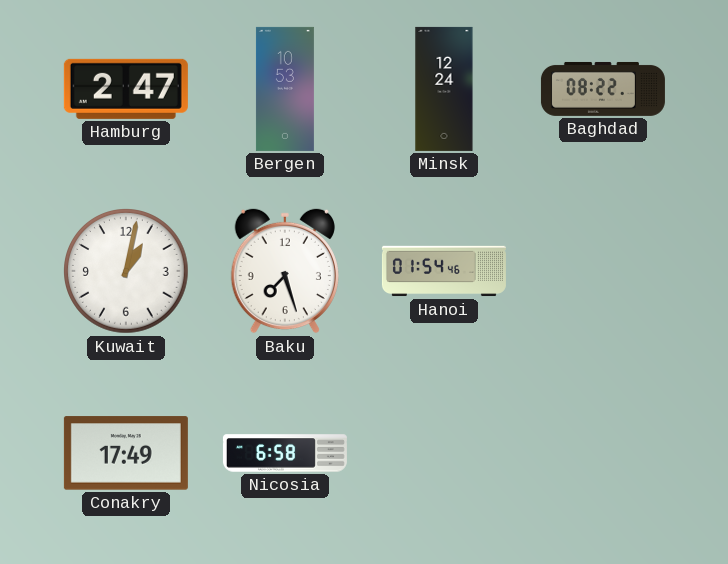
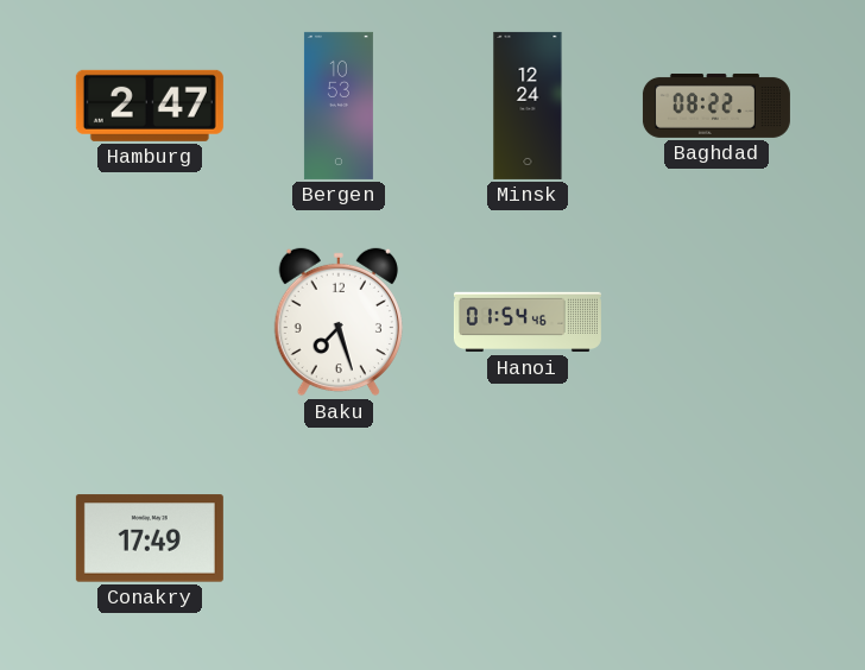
Kuwait: 1:02 -> none (127, 272)
Nicosia: 6:58 -> none (285, 453)
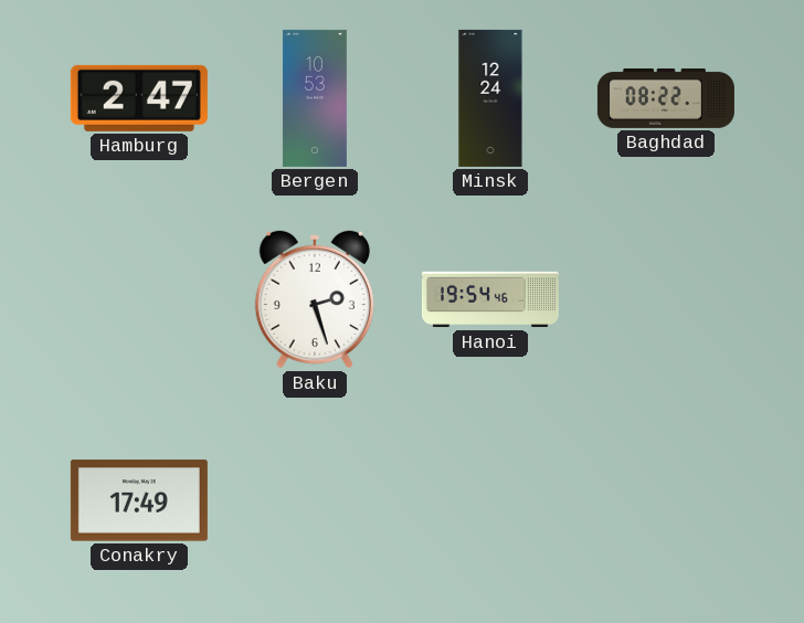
Baku: 7:27 -> 2:27 (315, 299)
Hanoi: 01:54 -> 19:54 (490, 299)
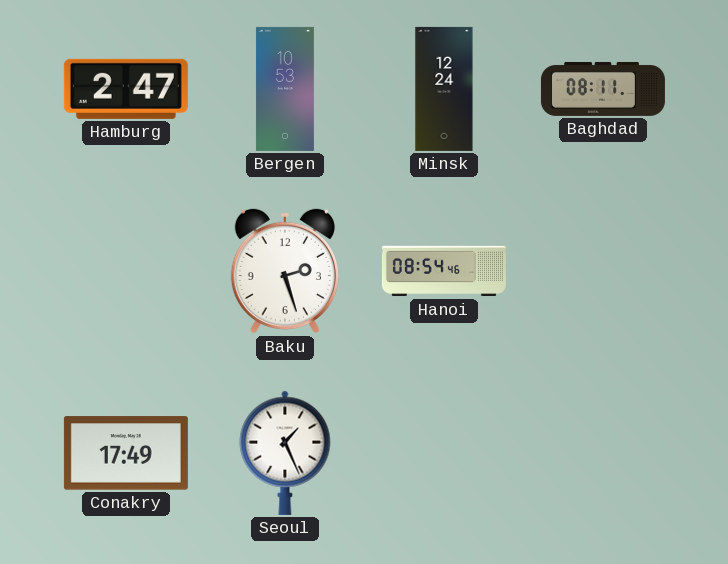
Baghdad: 08:22 -> 08:11 (603, 89)
Hanoi: 19:54 -> 08:54 (444, 271)
Seoul: none -> 1:26 (285, 453)
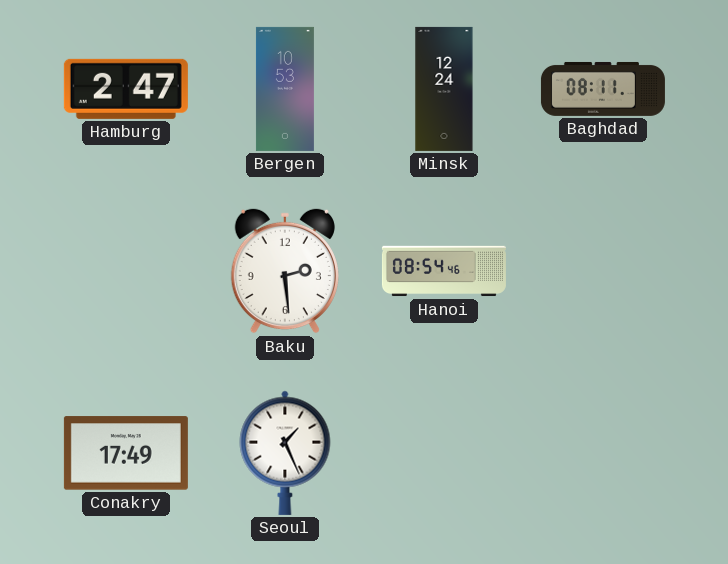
Baku: 2:27 -> 2:29 (285, 271)
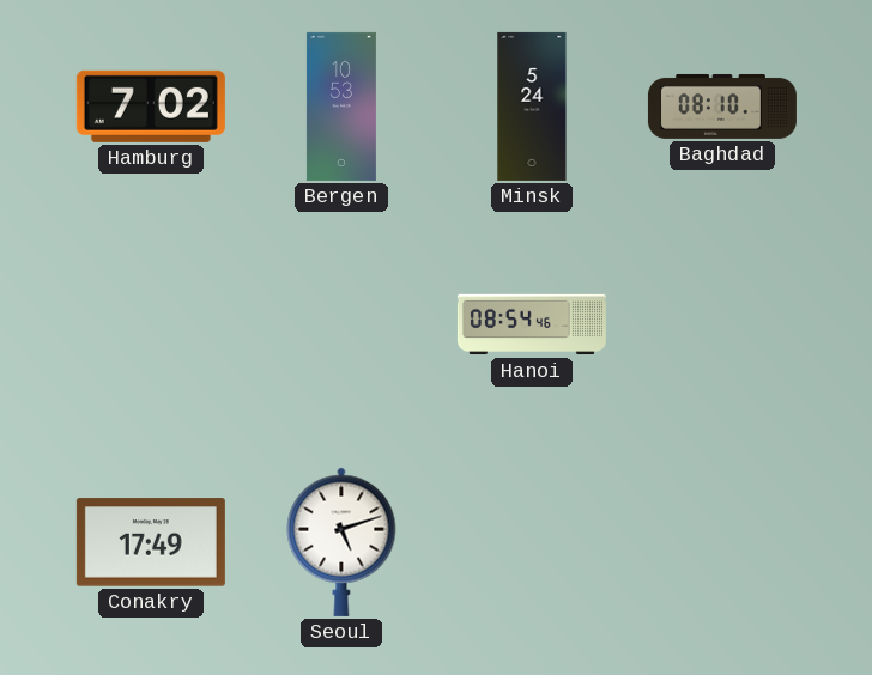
Hamburg: 2:47 -> 7:02 (151, 107)
Minsk: 12:24 -> 5:24 (532, 107)
Baghdad: 08:11 -> 08:10 (722, 107)
Baku: 2:29 -> none (285, 271)
Seoul: 1:26 -> 5:12 (341, 542)
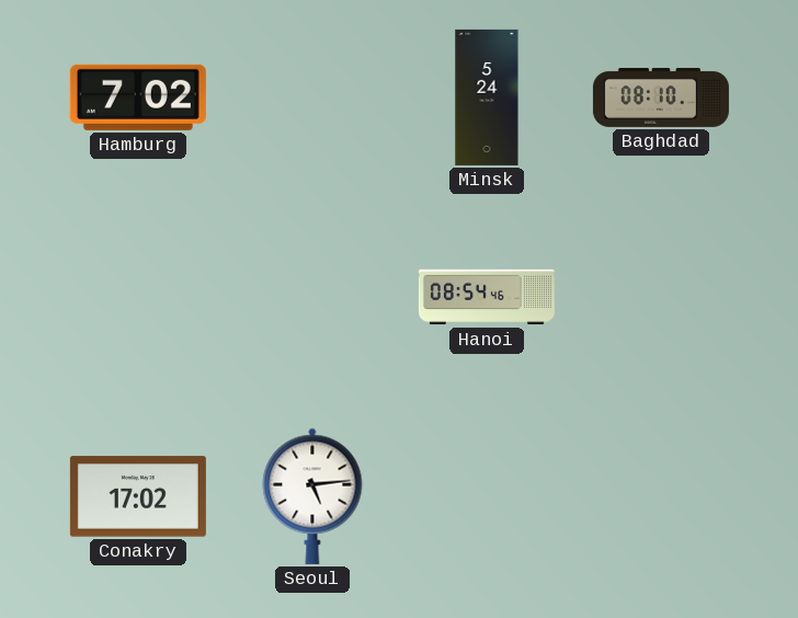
Bergen: 10:53 -> none (341, 107)
Conakry: 17:49 -> 17:02 (138, 496)
Seoul: 5:12 -> 5:14 (312, 496)
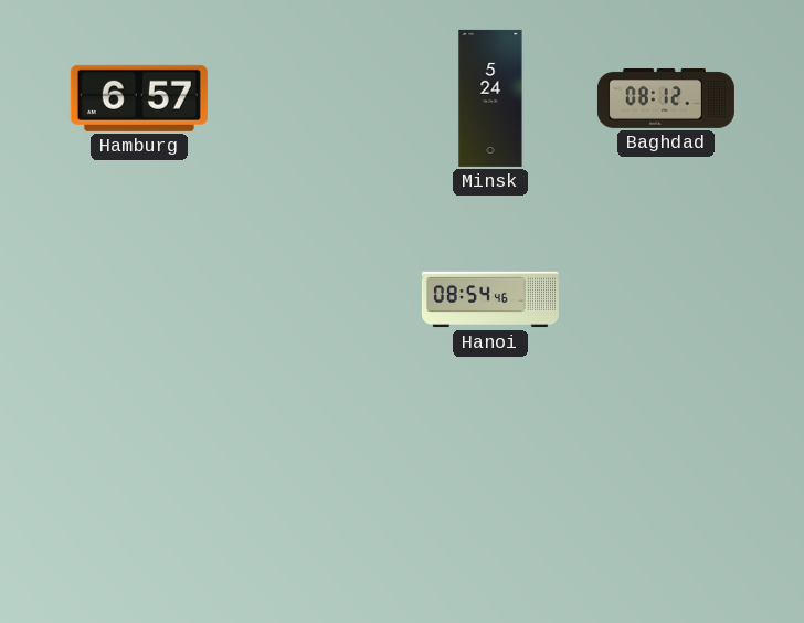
Hamburg: 7:02 -> 6:57 (139, 98)
Baghdad: 08:10 -> 08:12 (666, 98)
Conakry: 17:02 -> none (138, 496)
Seoul: 5:14 -> none (312, 496)
